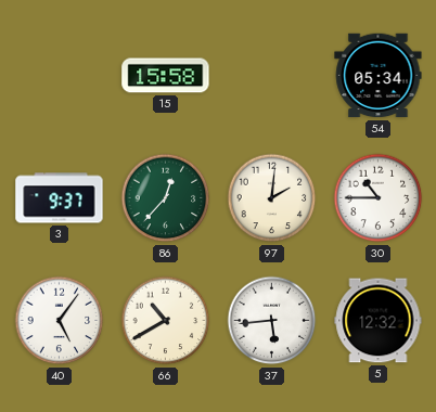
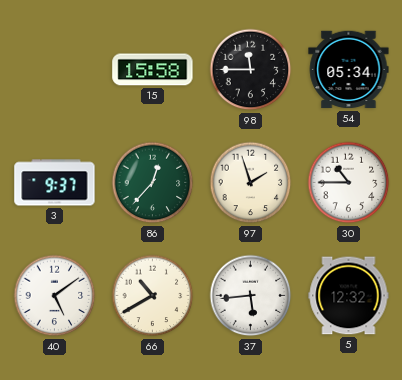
98: none -> 11:45 (251, 70)
97: 2:01 -> 1:57 (251, 183)
40: 5:06 -> 5:09 (55, 296)
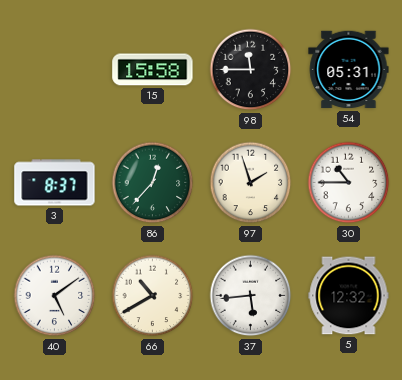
54: 05:34 -> 05:31 (349, 70)
3: 9:37 -> 8:37 (55, 183)
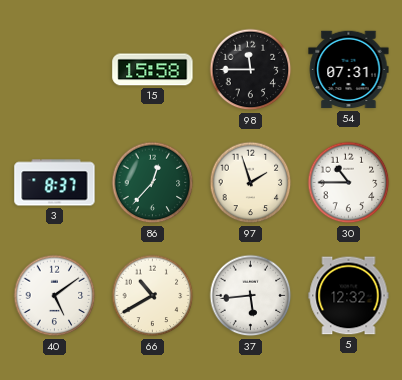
54: 05:31 -> 07:31 (349, 70)
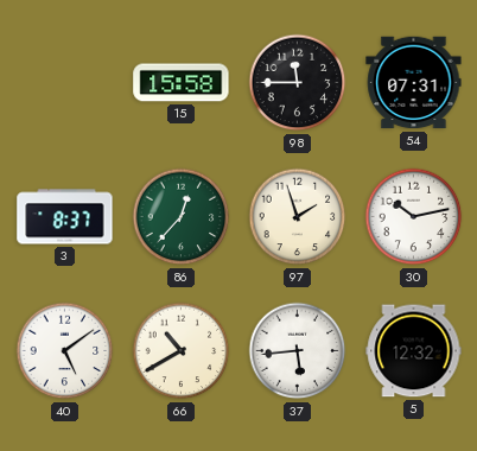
30: 10:45 -> 10:13 (414, 217)
